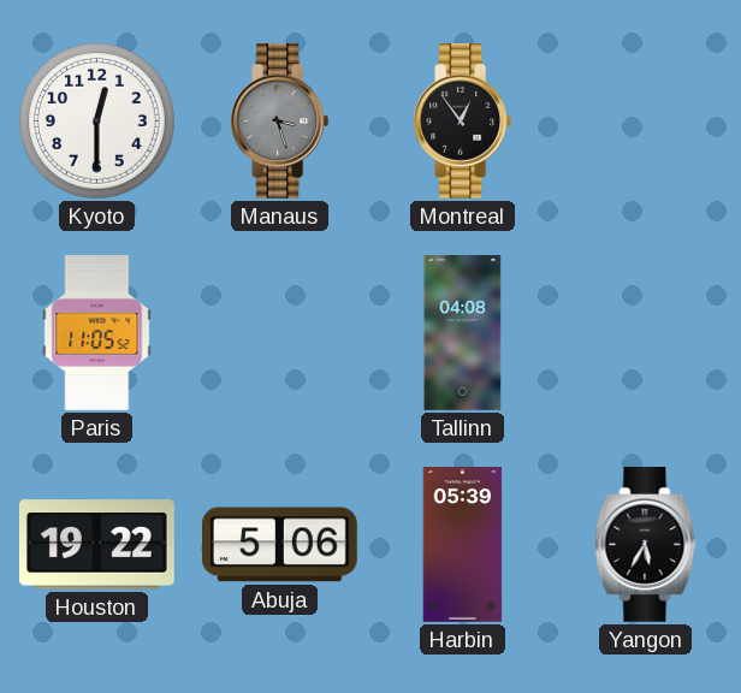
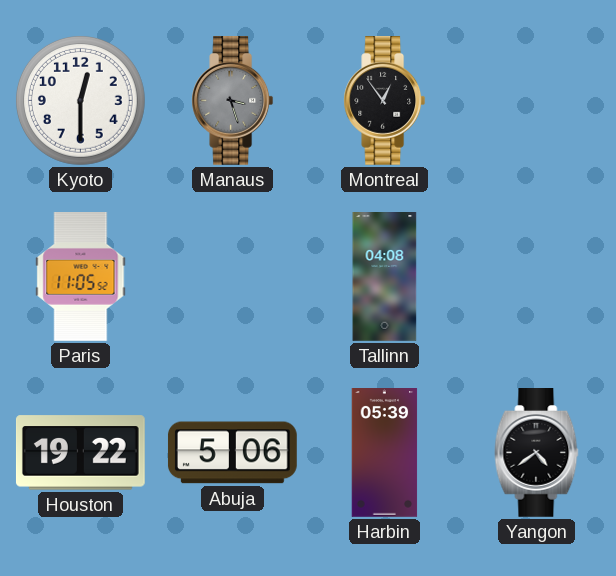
Yangon: 5:35 -> 4:39 (537, 453)
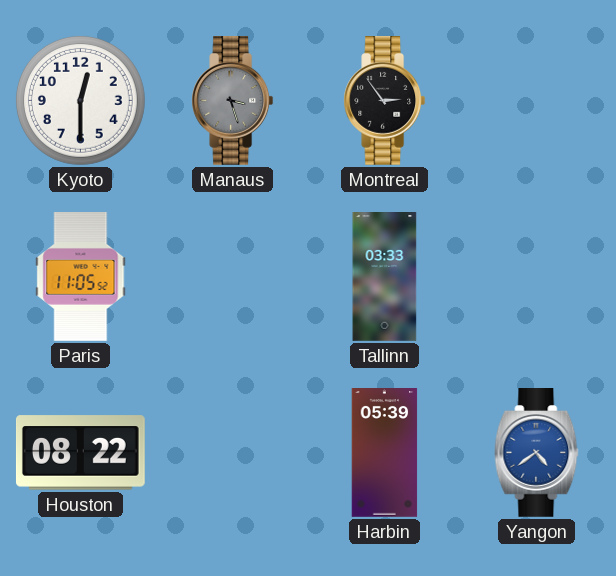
Montreal: 12:54 -> 2:54 (385, 101)
Tallinn: 04:08 -> 03:33 (385, 277)
Houston: 19:22 -> 08:22 (80, 453)
Abuja: 5:06 -> none (232, 453)
Yangon dial: black -> blue (537, 453)
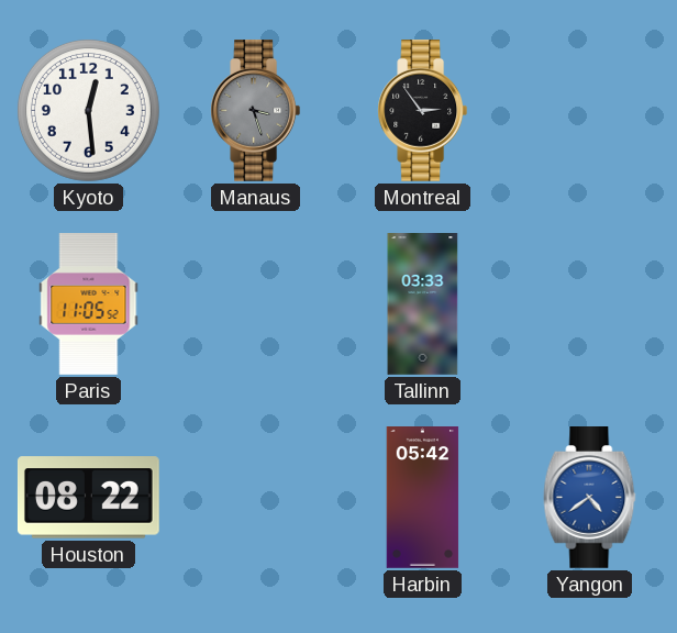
Kyoto: 12:30 -> 12:29 (88, 110)
Harbin: 05:39 -> 05:42 (423, 498)
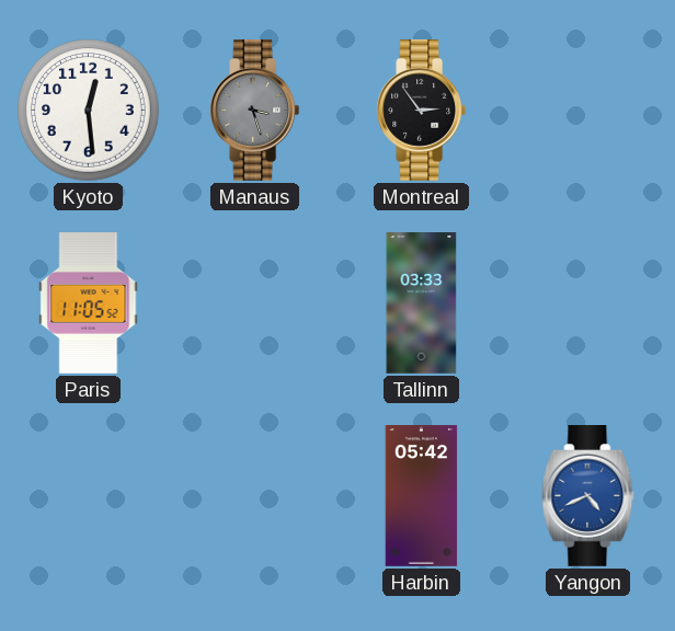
Houston: 08:22 -> none (88, 498)
Yangon: 4:39 -> 4:41 (588, 496)
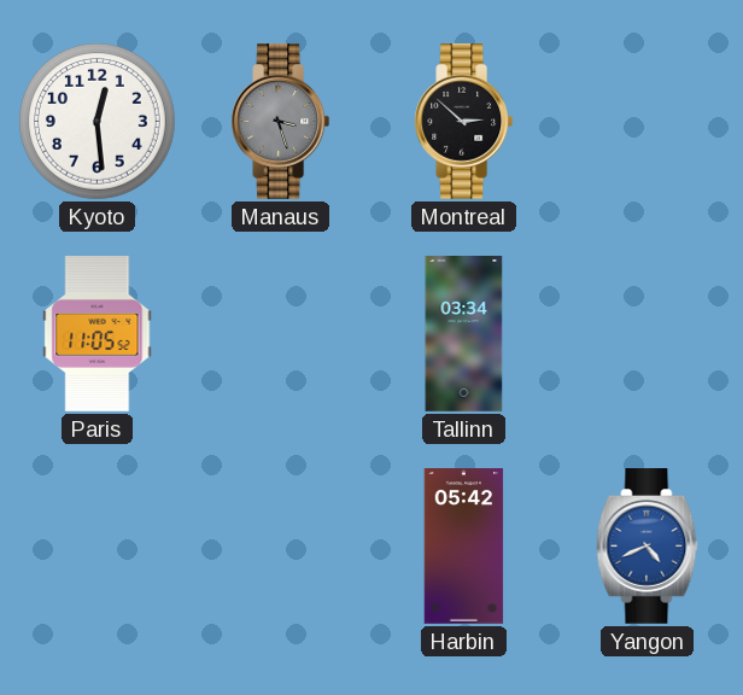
Montreal: 2:54 -> 2:52 (464, 122)
Tallinn: 03:33 -> 03:34 (464, 334)
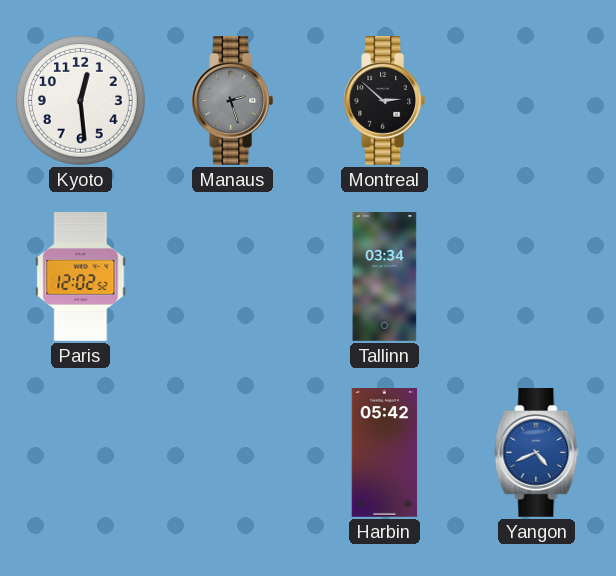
Manaus: 3:27 -> 2:27 (233, 101)
Paris: 11:05 -> 12:02 (81, 277)
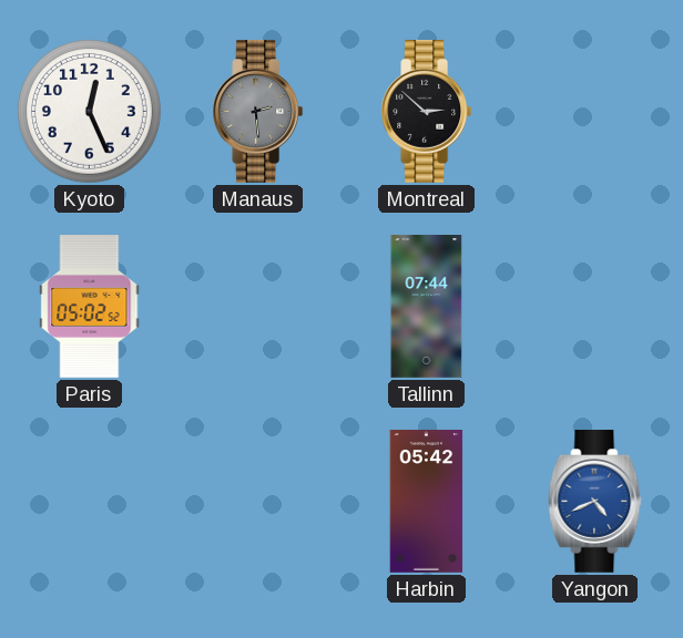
Kyoto: 12:29 -> 12:26 (89, 111)
Manaus: 2:27 -> 2:29 (258, 112)
Paris: 12:02 -> 05:02 (90, 307)
Tallinn: 03:34 -> 07:44 (427, 307)
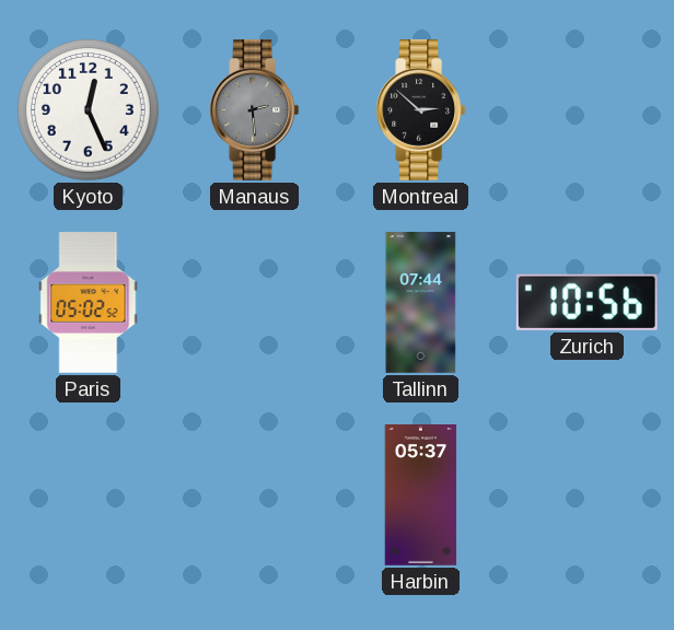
Zurich: none -> 10:56 (586, 302)
Harbin: 05:42 -> 05:37 (421, 495)
Yangon: 4:41 -> none (595, 502)
